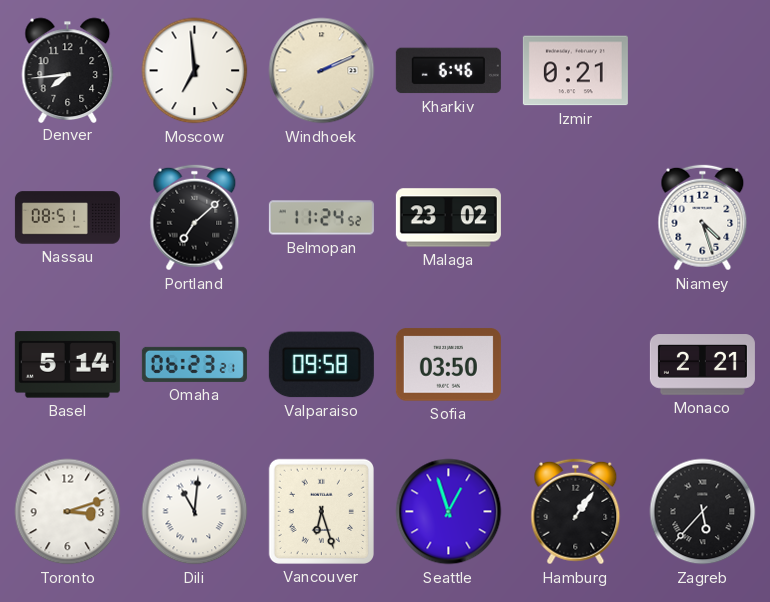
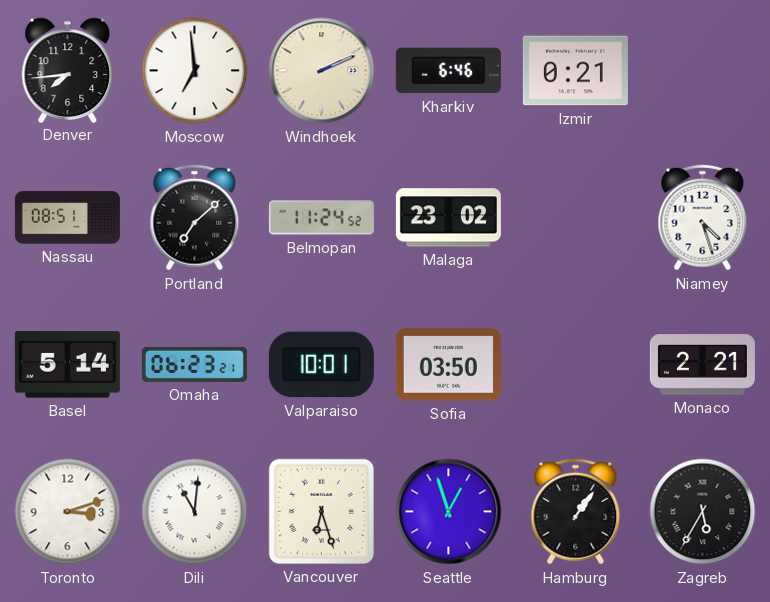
Valparaiso: 09:58 -> 10:01 (321, 365)
Zagreb: 5:37 -> 5:35 (703, 512)
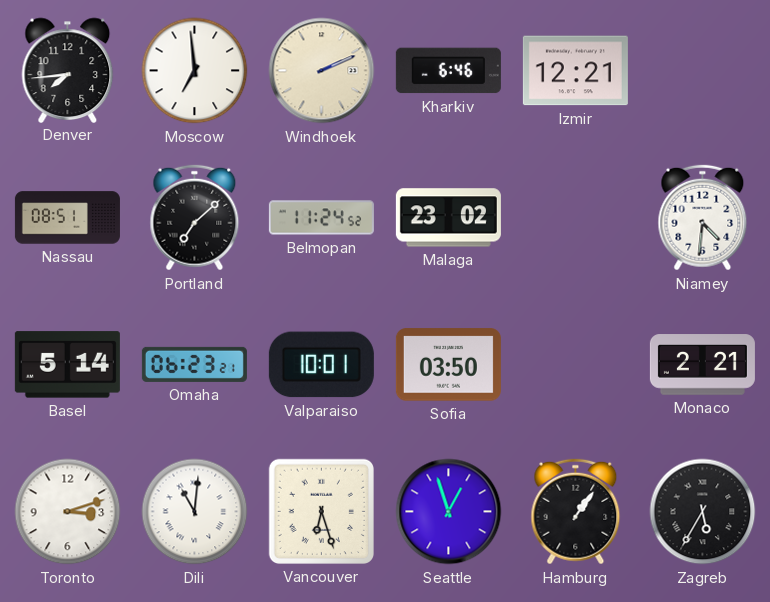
Izmir: 0:21 -> 12:21 (575, 71)
Niamey: 4:27 -> 4:31 (703, 218)
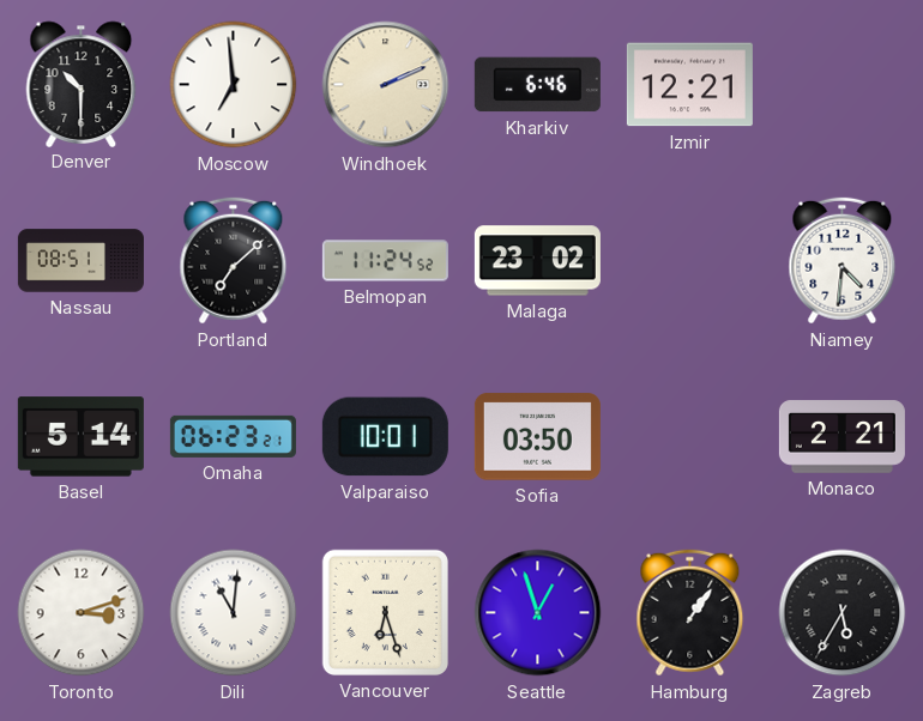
Denver: 7:44 -> 10:30 (82, 84)
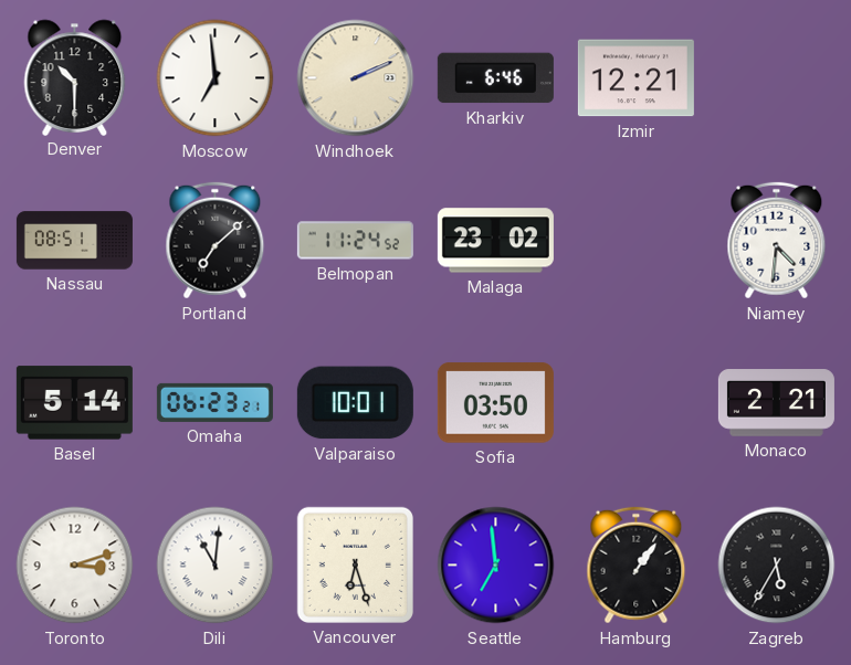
Seattle: 12:57 -> 6:59 (496, 566)
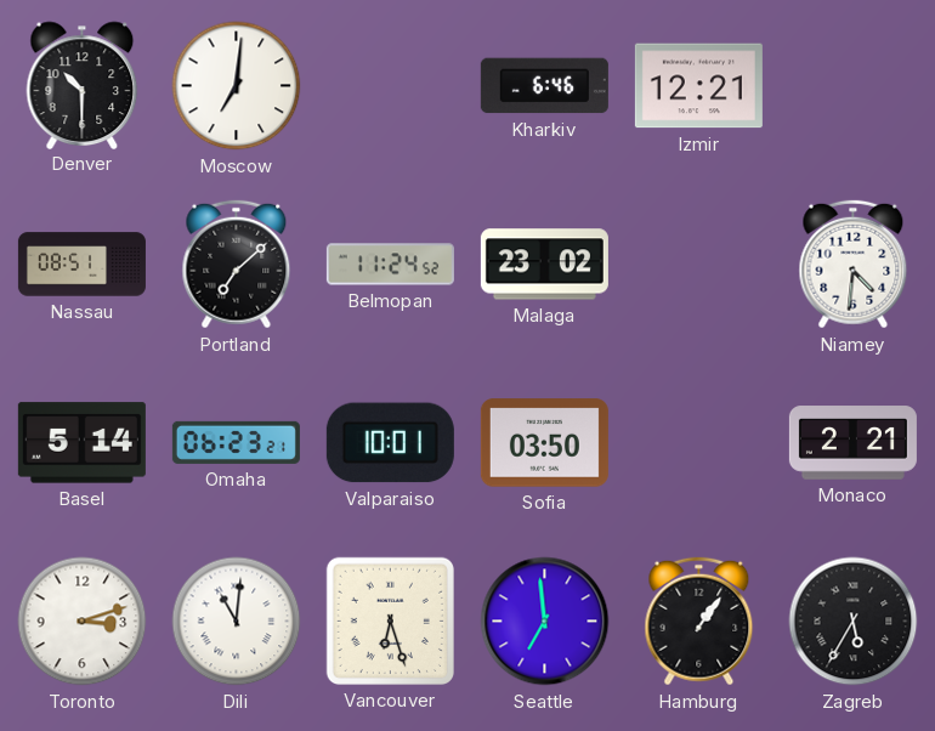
Moscow: 6:59 -> 7:01 (237, 86)
Windhoek: 2:11 -> none (356, 78)
